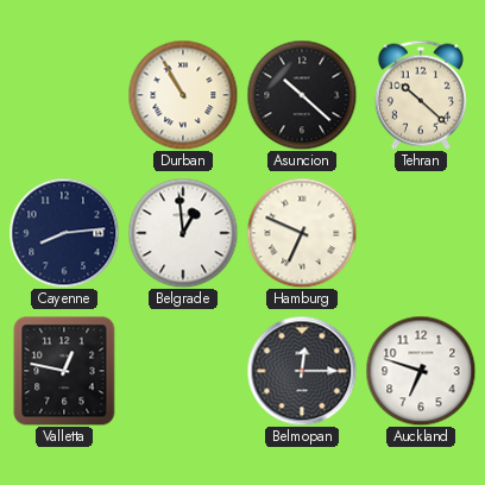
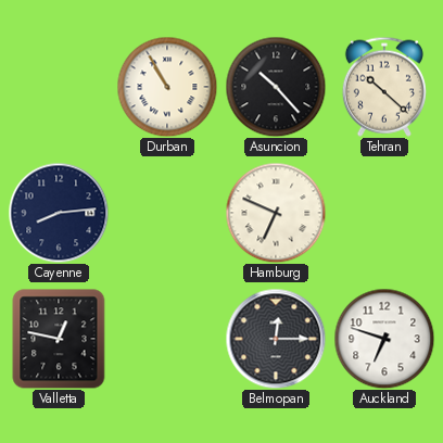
Asuncion: 10:22 -> 10:23 (276, 87)
Belgrade: 12:59 -> none (183, 233)
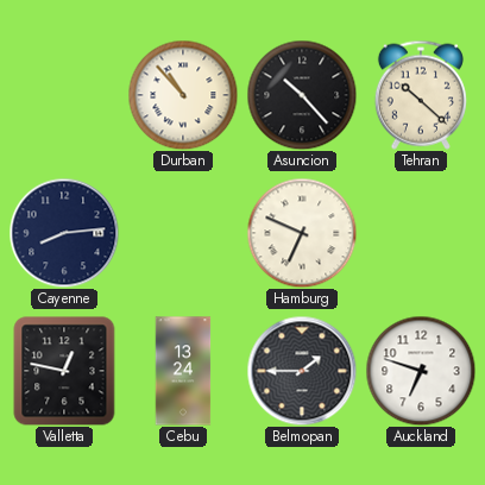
Durban: 10:55 -> 10:53 (183, 95)
Cebu: none -> 13:24 (183, 371)
Belmopan: 12:15 -> 1:45 (302, 371)
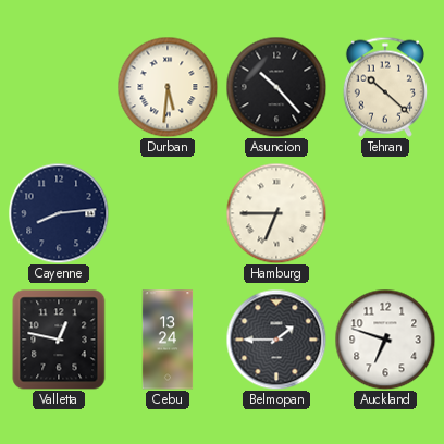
Durban: 10:53 -> 5:31 (168, 87)
Hamburg: 6:49 -> 6:45 (276, 213)
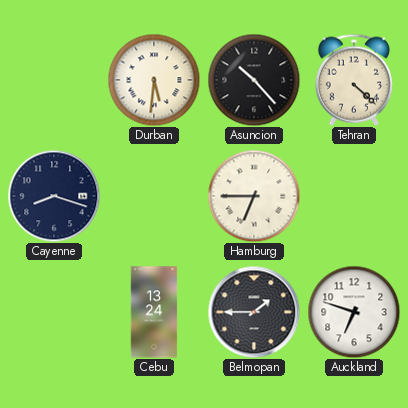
Tehran: 10:22 -> 4:22 (354, 80)
Cayenne: 8:14 -> 8:18 (54, 196)
Valletta: 12:47 -> none (59, 340)
